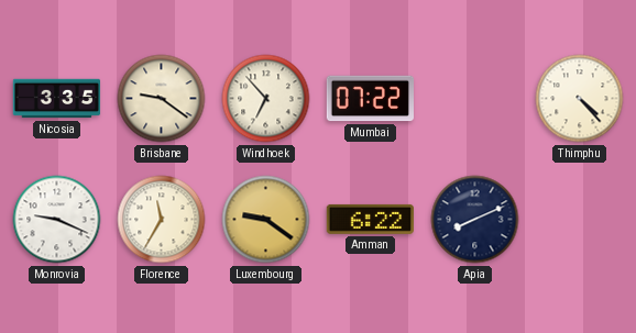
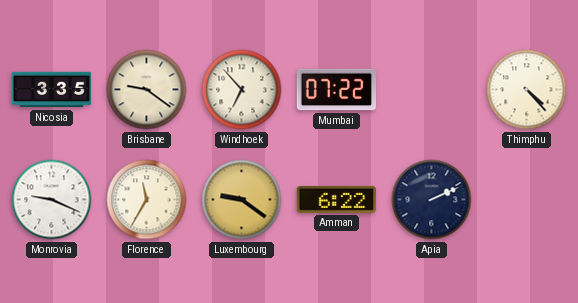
Apia: 8:11 -> 2:11 (432, 200)
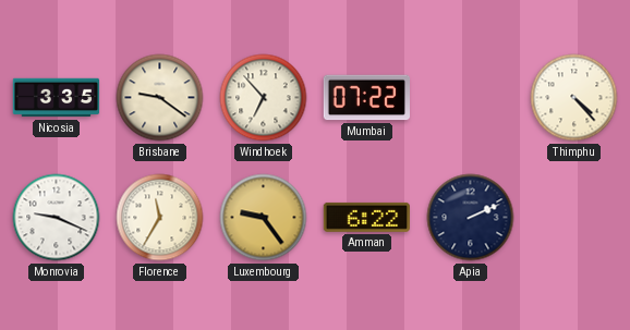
Luxembourg: 9:21 -> 9:24 (264, 218)
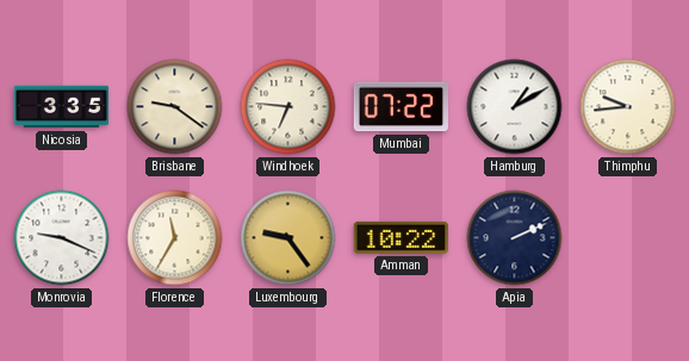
Windhoek: 6:53 -> 6:46 (288, 107)
Hamburg: none -> 1:10 (515, 107)
Thimphu: 4:23 -> 9:44 (628, 107)
Amman: 6:22 -> 10:22 (401, 237)
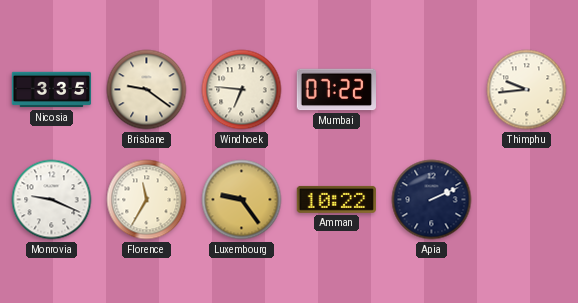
Hamburg: 1:10 -> none (515, 107)
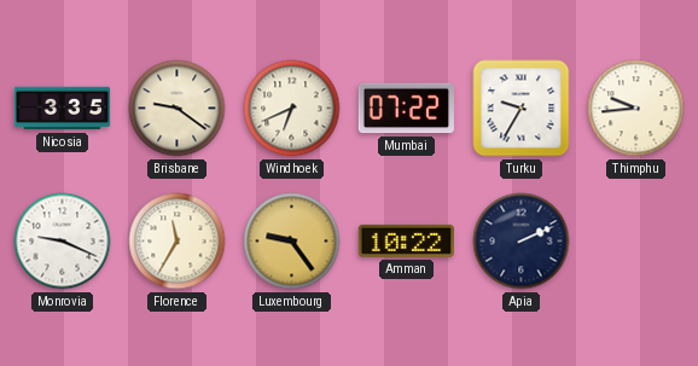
Windhoek: 6:46 -> 6:41 (292, 109)
Turku: none -> 9:35 (522, 109)
